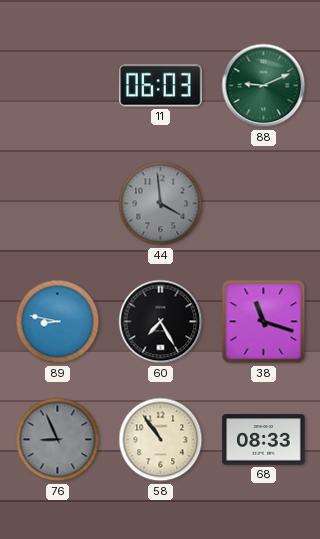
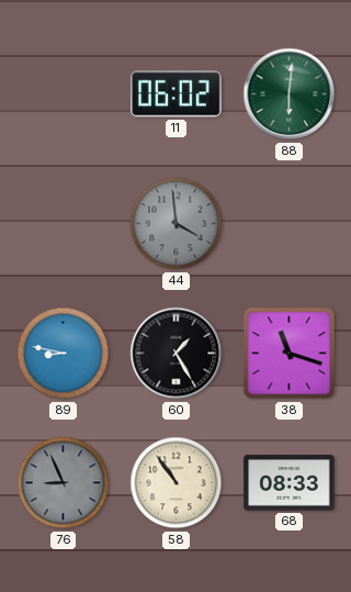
11: 06:03 -> 06:02 (177, 94)
88: 9:11 -> 6:01 (290, 94)
60: 7:25 -> 1:25 (177, 354)
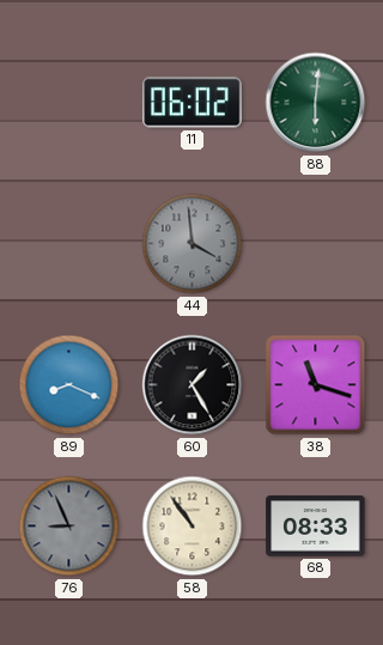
89: 8:47 -> 8:19 (69, 385)
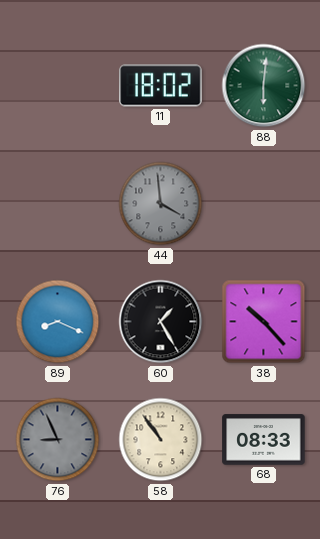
11: 06:02 -> 18:02 (161, 86)
38: 11:18 -> 10:23 (264, 322)
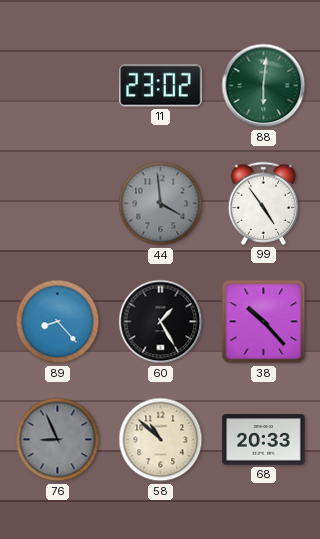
11: 18:02 -> 23:02 (161, 86)
99: none -> 4:54 (263, 203)
89: 8:19 -> 8:23 (58, 322)
58: 10:54 -> 10:52 (161, 440)
68: 08:33 -> 20:33 (264, 440)
